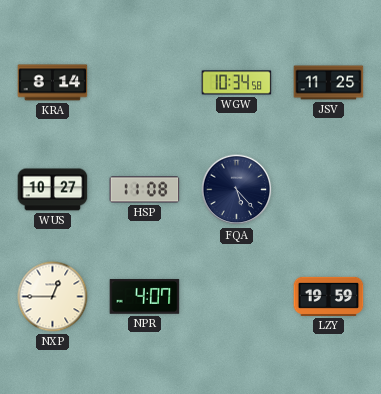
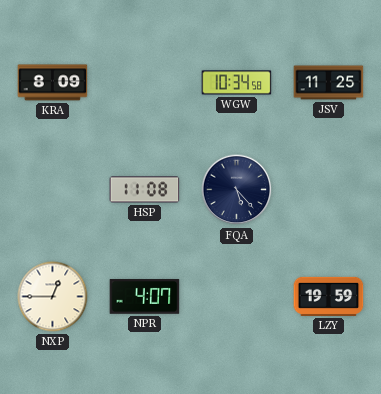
KRA: 8:14 -> 8:09 (53, 83)
WUS: 10:27 -> none (53, 190)
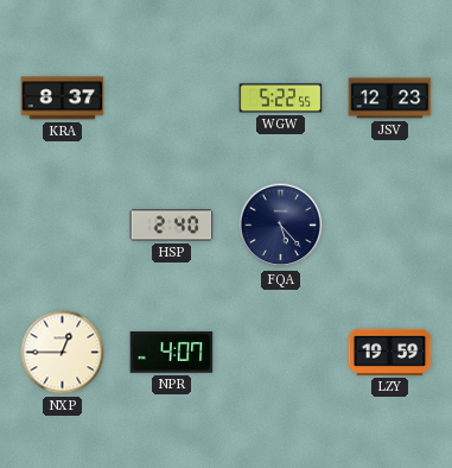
KRA: 8:09 -> 8:37 (63, 99)
WGW: 10:34 -> 5:22 (281, 99)
JSV: 11:25 -> 12:23 (390, 99)
HSP: 11:08 -> 2:40 (172, 226)
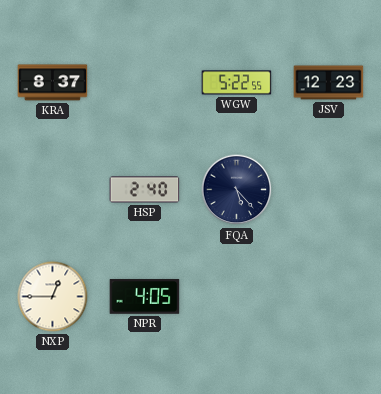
NPR: 4:07 -> 4:05 (145, 297)
LZY: 19:59 -> none (390, 352)
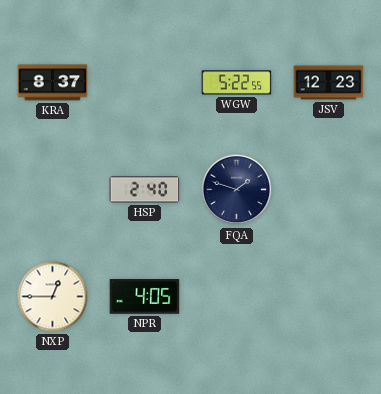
FQA: 5:23 -> 1:48 (237, 190)
